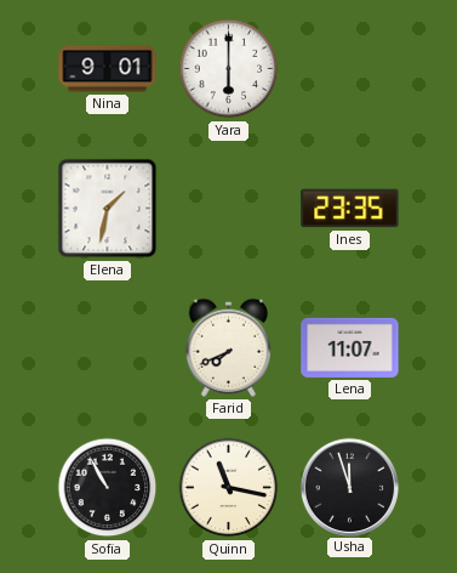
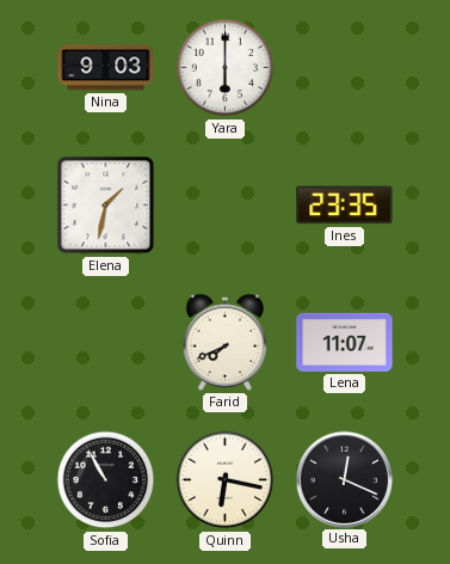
Nina: 9:01 -> 9:03 (106, 68)
Quinn: 11:17 -> 6:17 (226, 480)
Usha: 11:57 -> 12:19 (344, 479)
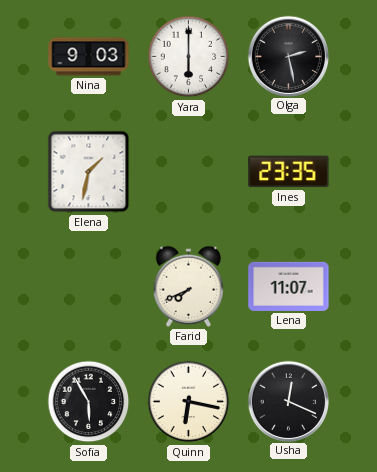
Olga: none -> 2:28 (288, 56)
Sofia: 10:55 -> 5:55 (89, 402)
